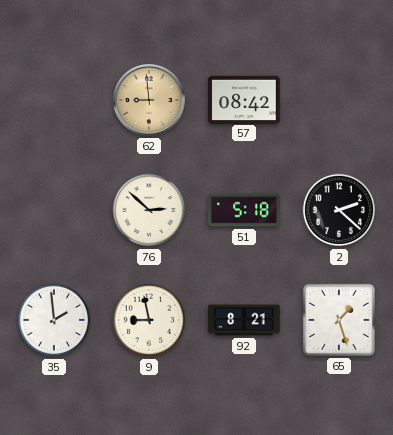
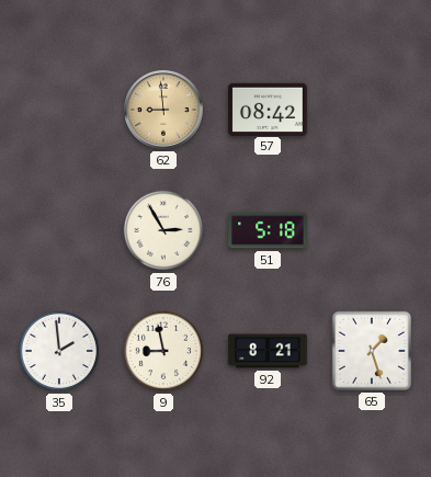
76: 2:52 -> 2:55 (163, 230)
2: 2:22 -> none (339, 210)
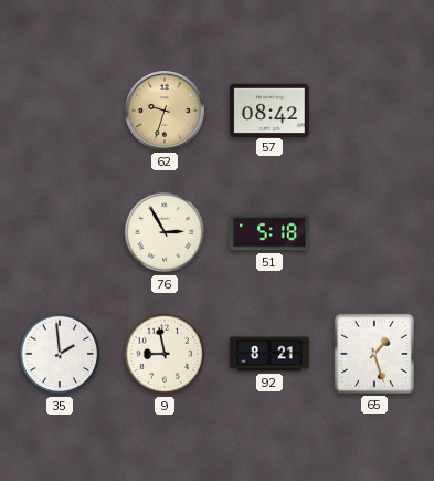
62: 8:59 -> 9:33 (166, 112)
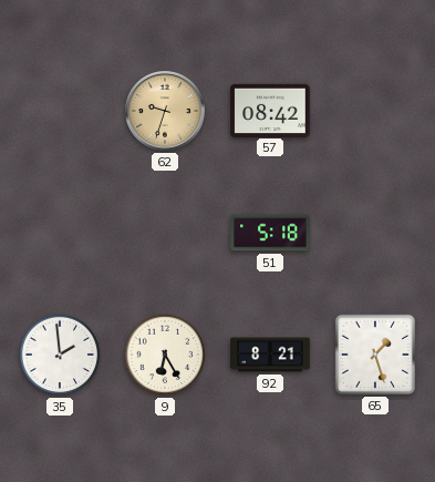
76: 2:55 -> none (165, 232)
9: 8:58 -> 6:25 (165, 355)
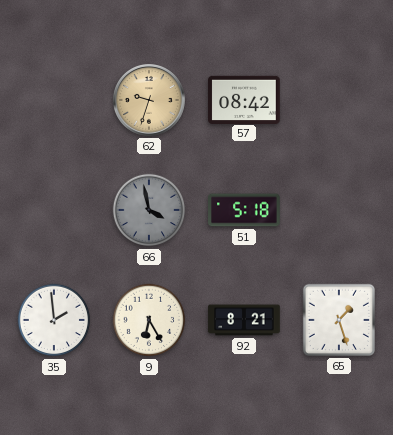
66: none -> 3:58 (149, 210)
